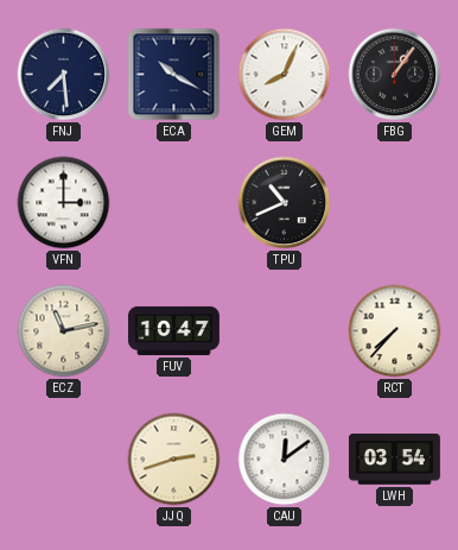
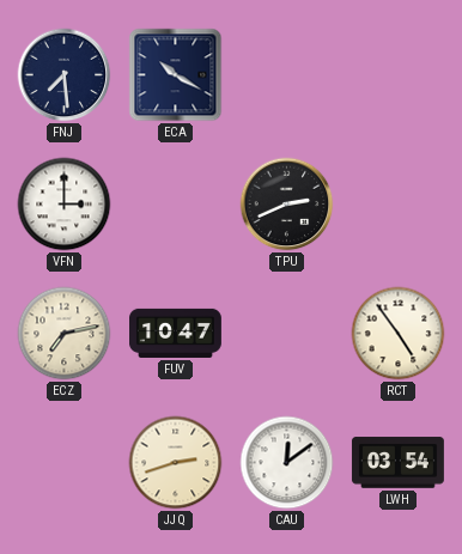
GEM: 8:04 -> none (285, 75)
FBG: 1:06 -> none (395, 75)
TPU: 10:41 -> 2:41 (287, 205)
ECZ: 11:13 -> 7:13 (65, 334)
RCT: 7:37 -> 4:54 (399, 334)
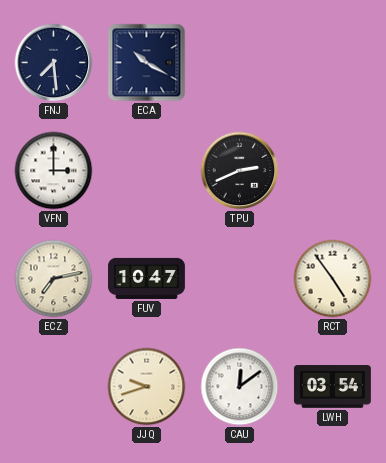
JJQ: 2:42 -> 9:42 (147, 387)
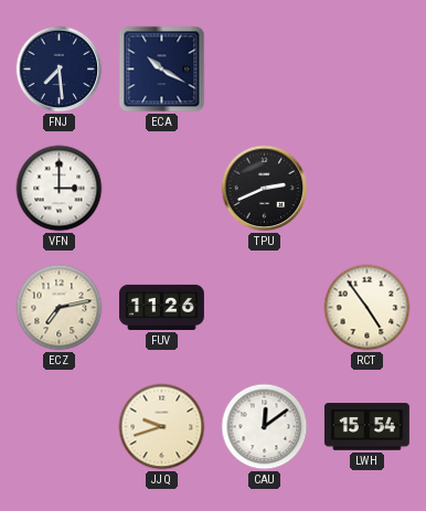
FUV: 10:47 -> 11:26 (162, 307)
LWH: 03:54 -> 15:54 (366, 427)
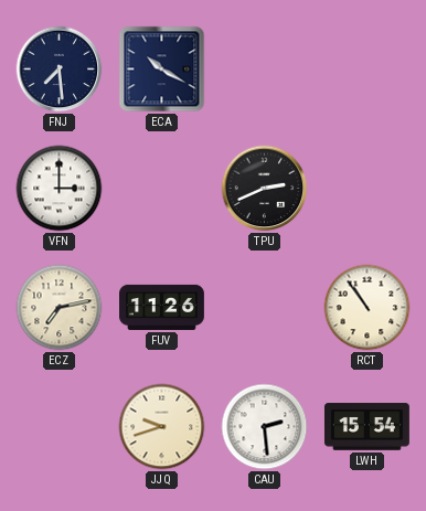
RCT: 4:54 -> 10:54 (368, 308)
CAU: 12:09 -> 2:29 (265, 427)
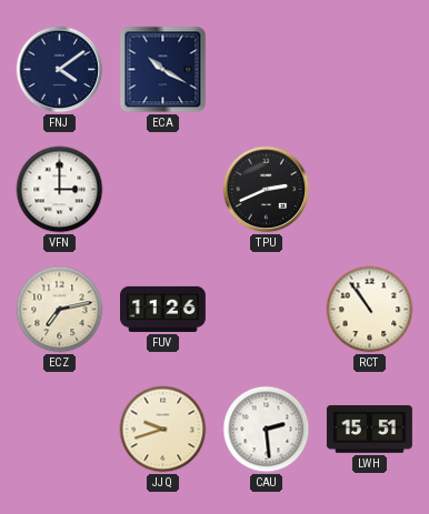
FNJ: 7:29 -> 4:09 (60, 70)
LWH: 15:54 -> 15:51 (369, 430)
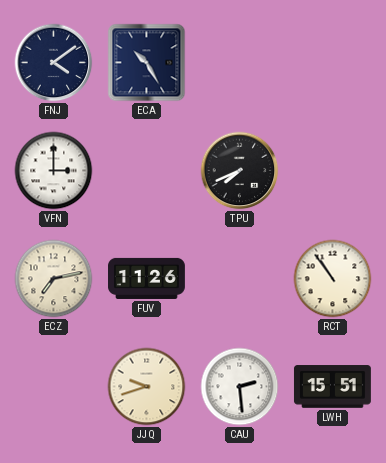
ECA: 10:20 -> 10:25 (147, 63)
TPU: 2:41 -> 7:41 (240, 171)
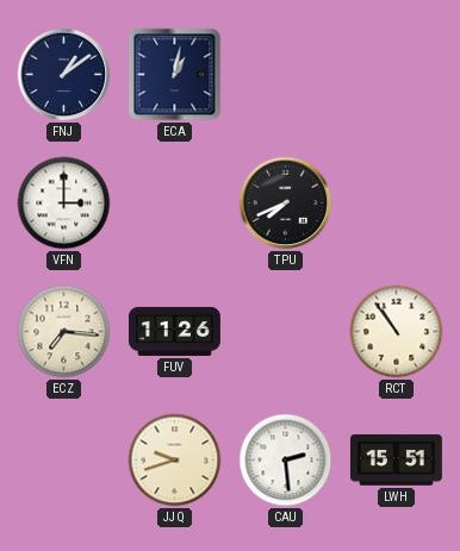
FNJ: 4:09 -> 1:09 (64, 75)
ECA: 10:25 -> 1:02 (175, 75)
ECZ: 7:13 -> 7:16 (64, 332)
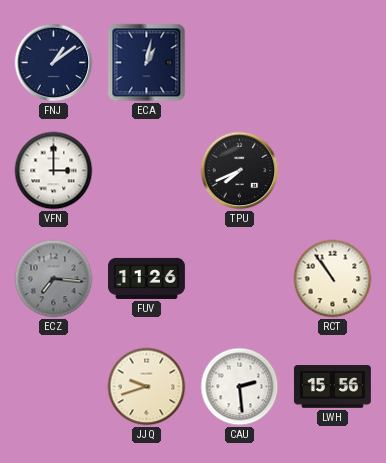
ECZ dial: cream -> grey (54, 279)
LWH: 15:51 -> 15:56 (332, 387)
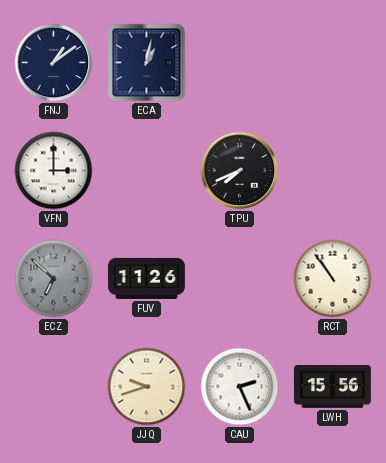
ECZ: 7:16 -> 6:52 (54, 279)
CAU: 2:29 -> 2:26 (240, 387)
